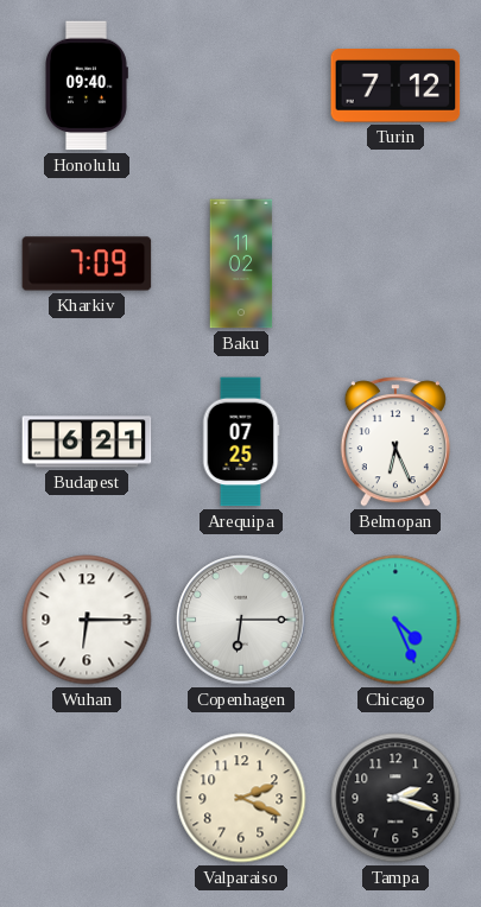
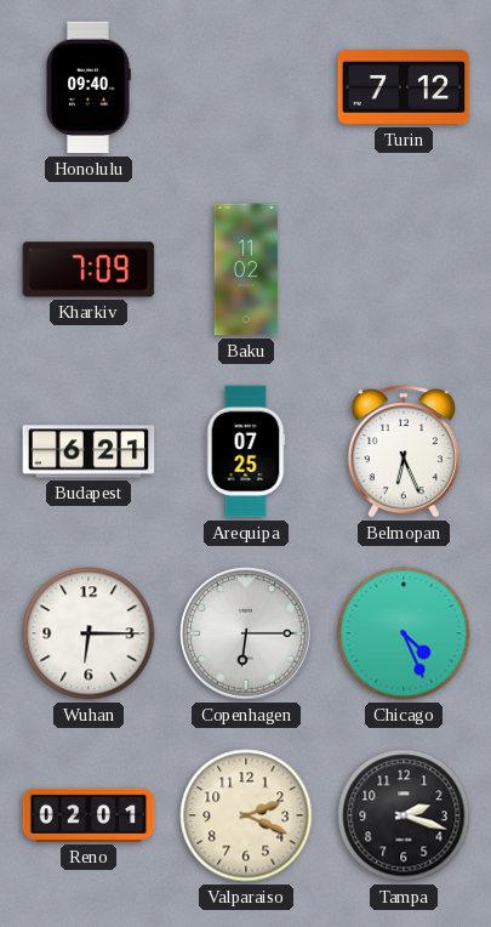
Reno: none -> 02:01 (89, 815)
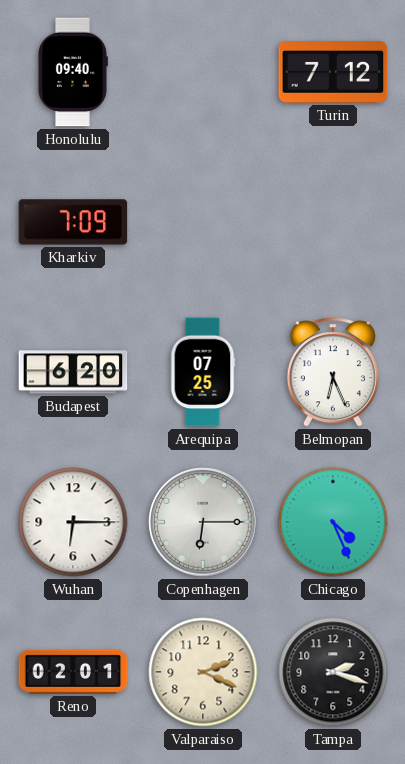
Baku: 11:02 -> none (246, 269)
Budapest: 6:21 -> 6:20 (73, 372)
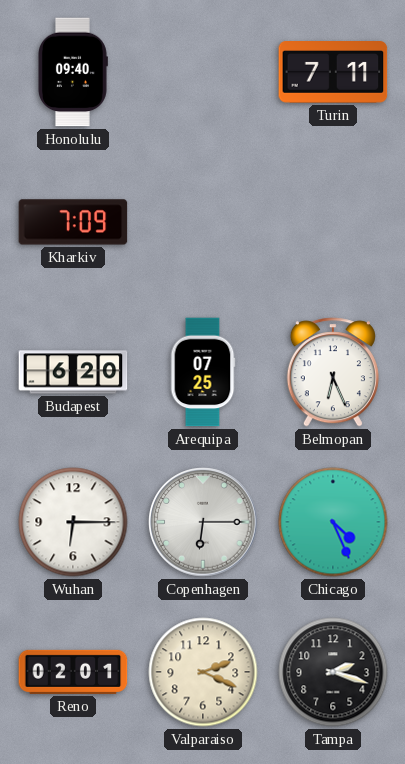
Turin: 7:12 -> 7:11 (333, 73)
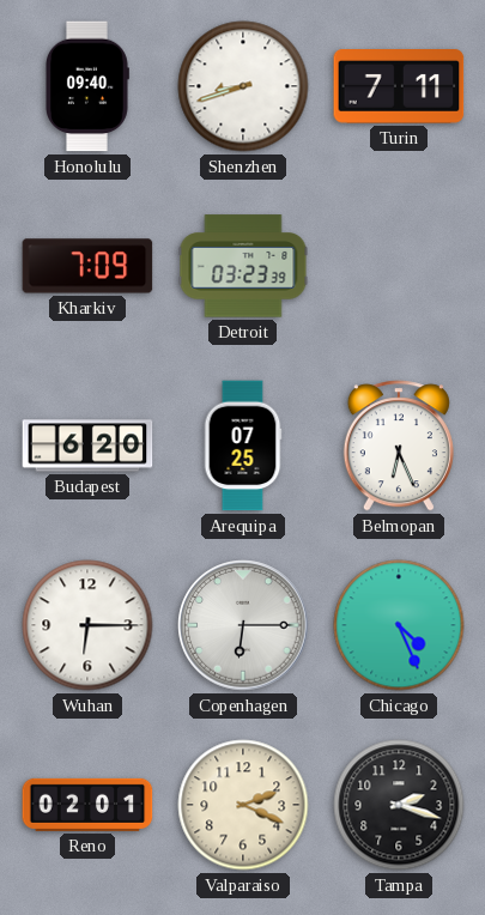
Shenzhen: none -> 8:42 (243, 86)
Detroit: none -> 03:23 (243, 266)
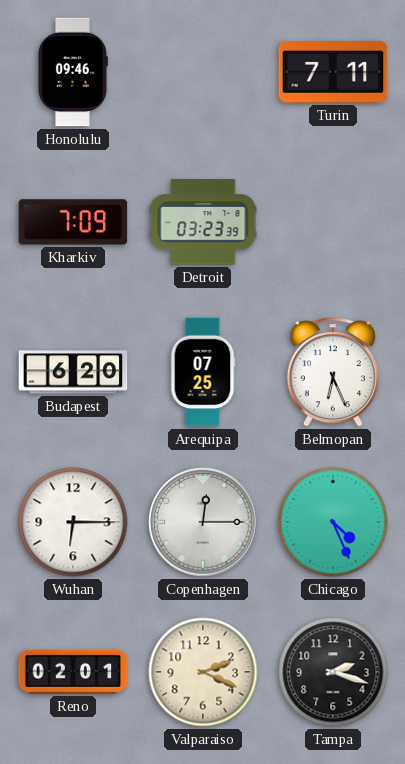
Honolulu: 09:40 -> 09:46 (73, 72)
Shenzhen: 8:42 -> none (243, 86)
Copenhagen: 6:15 -> 12:15 (203, 522)
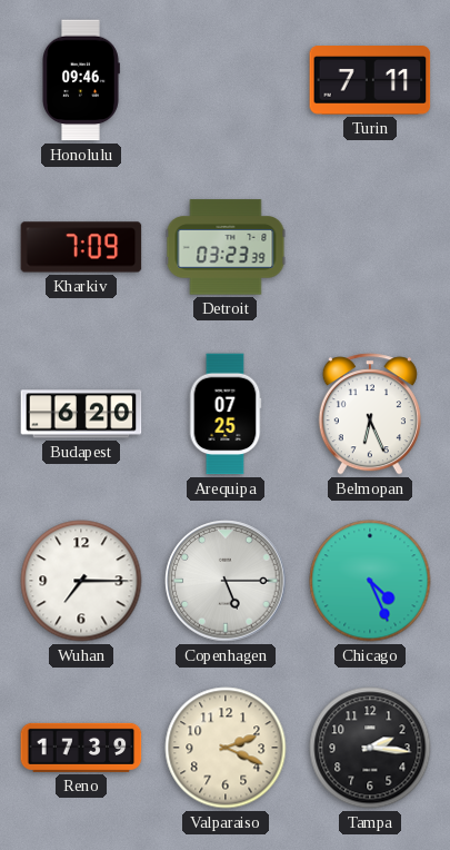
Wuhan: 6:15 -> 7:15 (81, 581)
Copenhagen: 12:15 -> 5:15 (226, 581)
Reno: 02:01 -> 17:39 (81, 748)
Tampa: 2:18 -> 2:16 (370, 748)
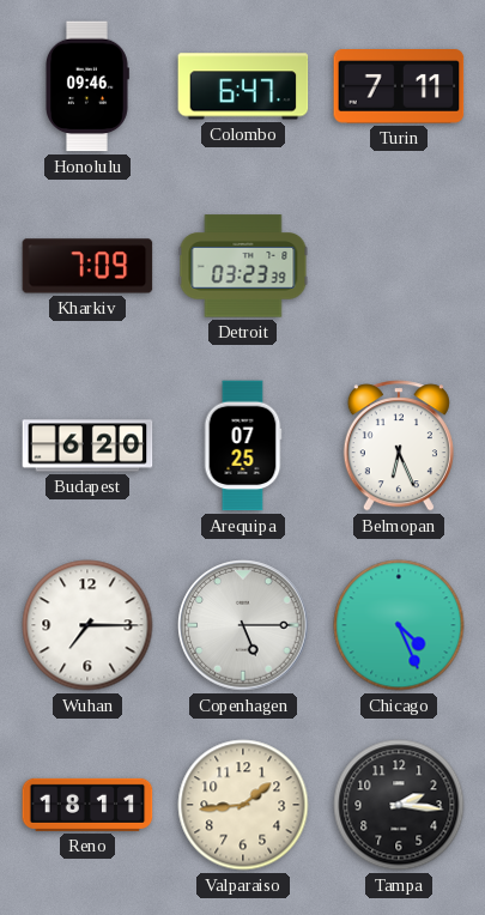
Colombo: none -> 6:47 (243, 86)
Reno: 17:39 -> 18:11 (87, 805)
Valparaiso: 2:19 -> 1:44 (243, 805)
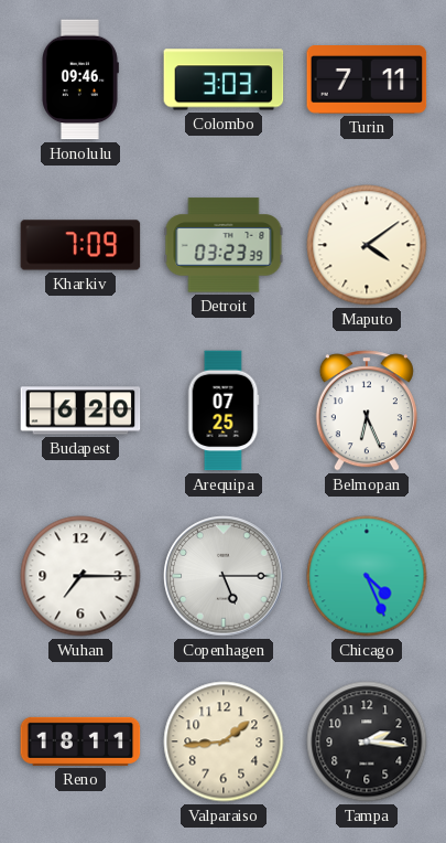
Colombo: 6:47 -> 3:03 (224, 79)
Maputo: none -> 4:09 (367, 245)
